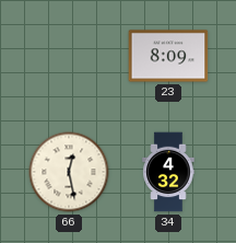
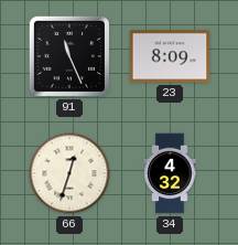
91: none -> 11:26 (69, 56)
66: 12:28 -> 12:33 (69, 173)
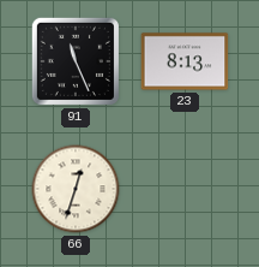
23: 8:09 -> 8:13 (185, 61)
34: 4:32 -> none (170, 173)
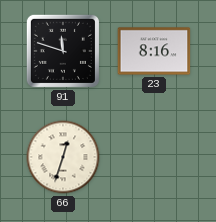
91: 11:26 -> 11:48 (63, 51)
23: 8:13 -> 8:16 (154, 51)
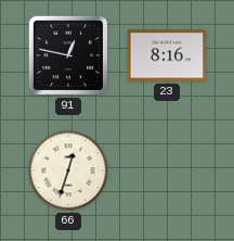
91: 11:48 -> 12:47 (68, 55)
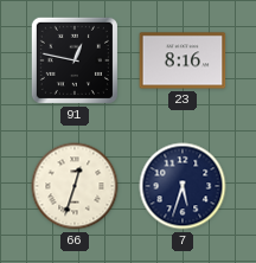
7: none -> 5:33 (183, 186)
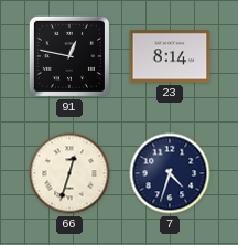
23: 8:16 -> 8:14 (170, 56)
7: 5:33 -> 4:33 (170, 173)
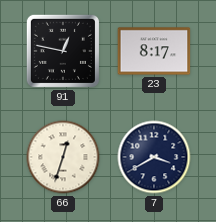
23: 8:14 -> 8:17 (154, 51)
7: 4:33 -> 3:40 (154, 157)
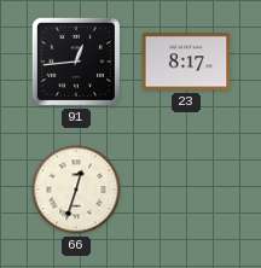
91: 12:47 -> 12:44 (76, 62)
7: 3:40 -> none (154, 157)
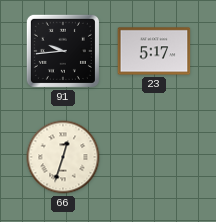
91: 12:44 -> 9:44 (63, 51)
23: 8:17 -> 5:17 (154, 51)
